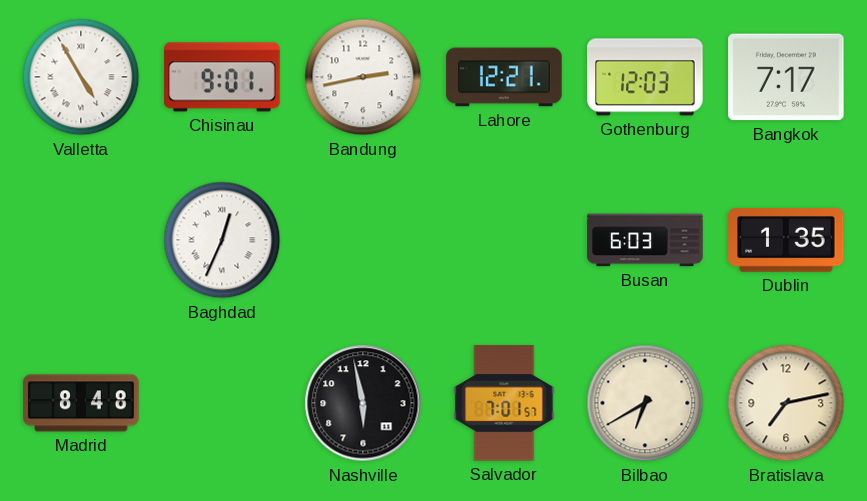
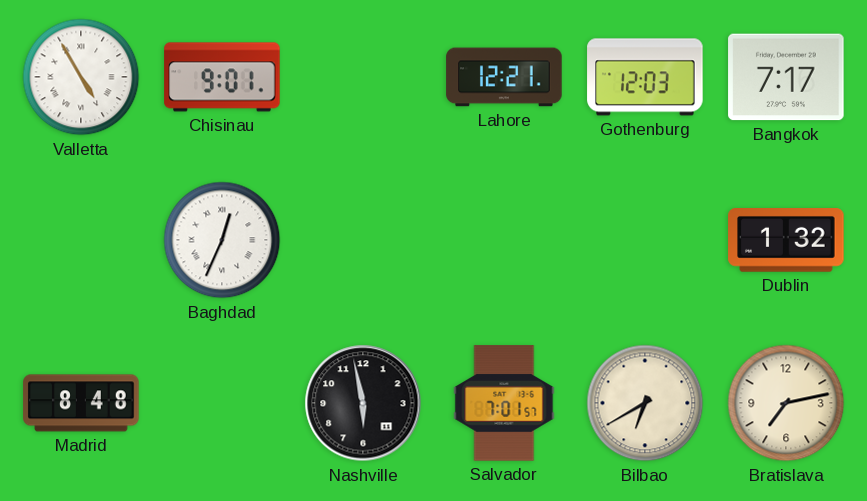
Bandung: 2:43 -> none (363, 77)
Busan: 6:03 -> none (645, 240)
Dublin: 1:35 -> 1:32 (786, 241)
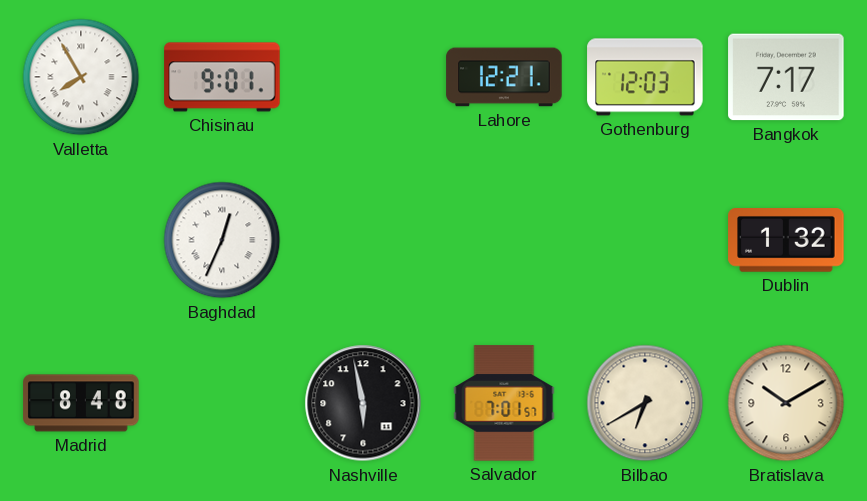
Valletta: 4:55 -> 7:55 (81, 77)
Bratislava: 7:13 -> 10:10 (786, 403)
